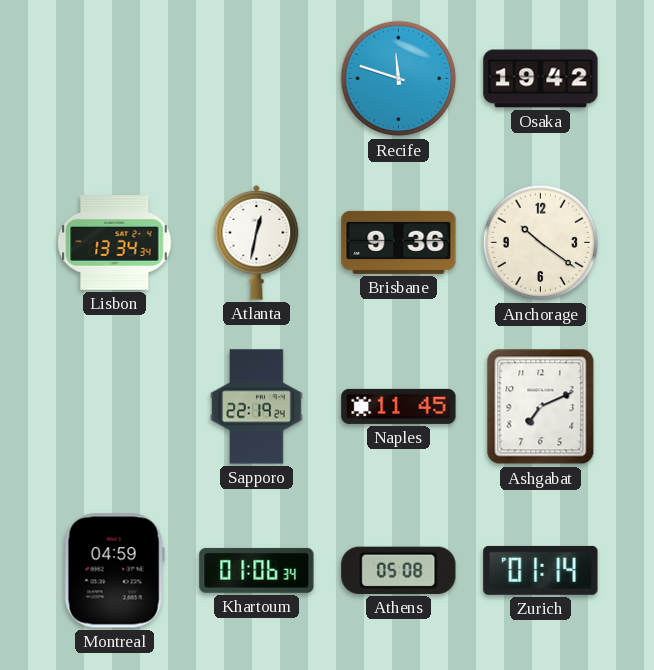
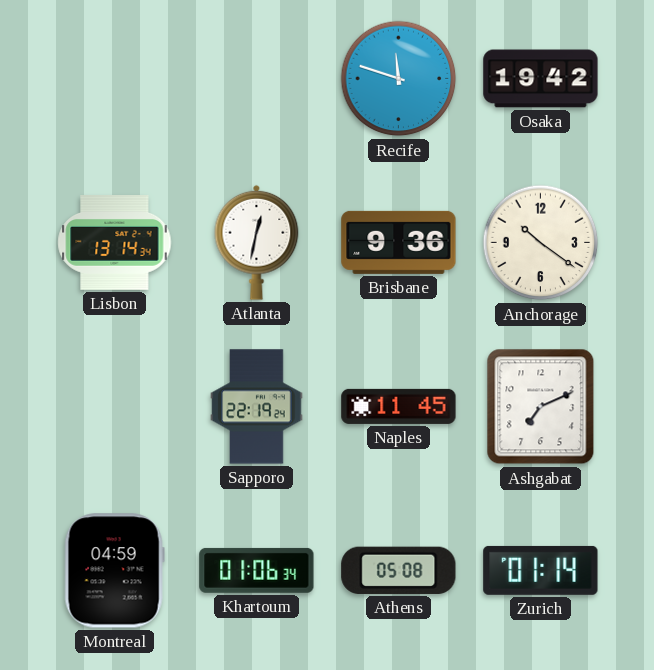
Lisbon: 13:34 -> 13:14 (115, 243)
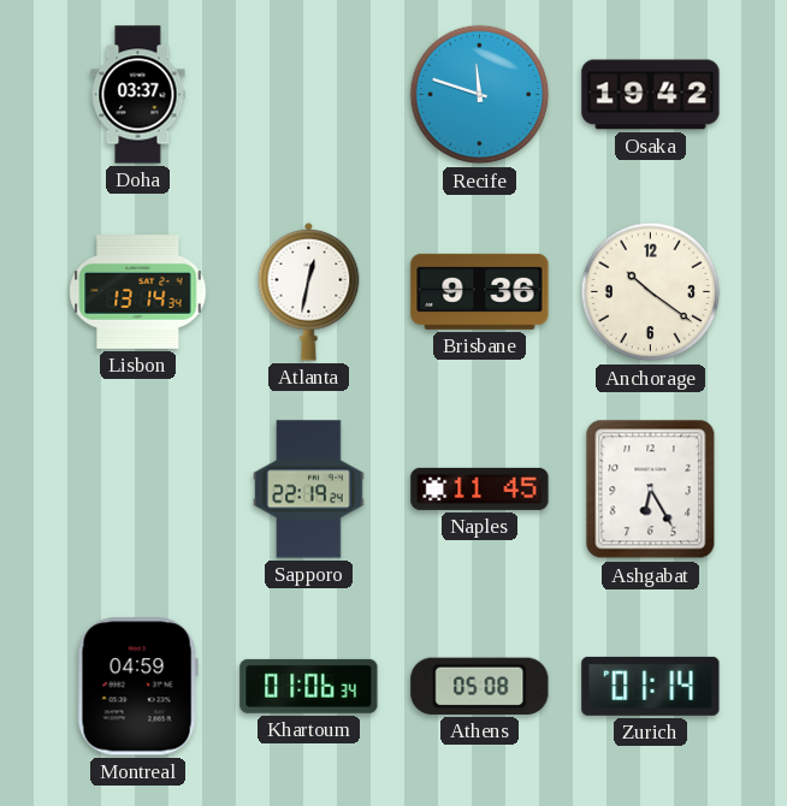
Doha: none -> 03:37 (138, 95)
Ashgabat: 7:11 -> 6:25 (651, 490)
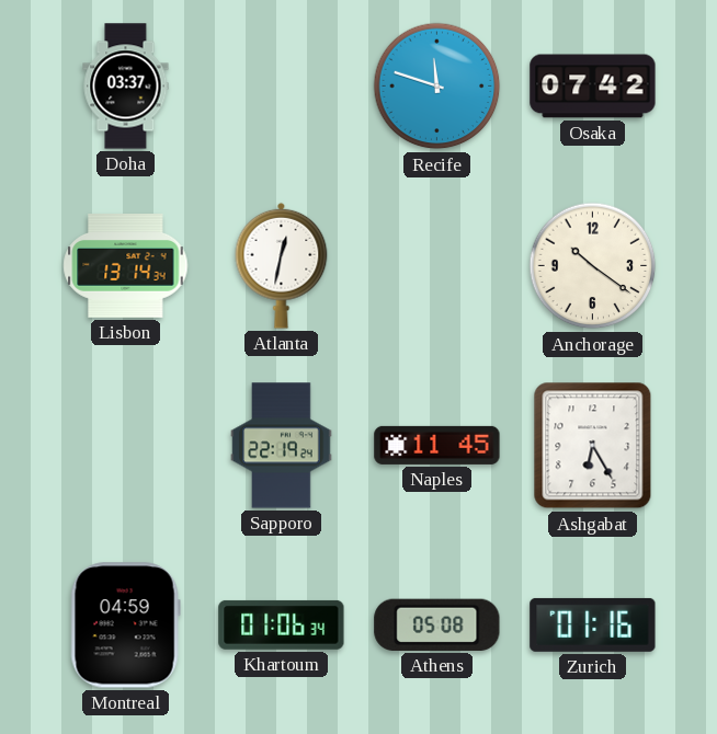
Osaka: 19:42 -> 07:42 (593, 87)
Brisbane: 9:36 -> none (480, 291)
Zurich: 01:14 -> 01:16 (593, 624)
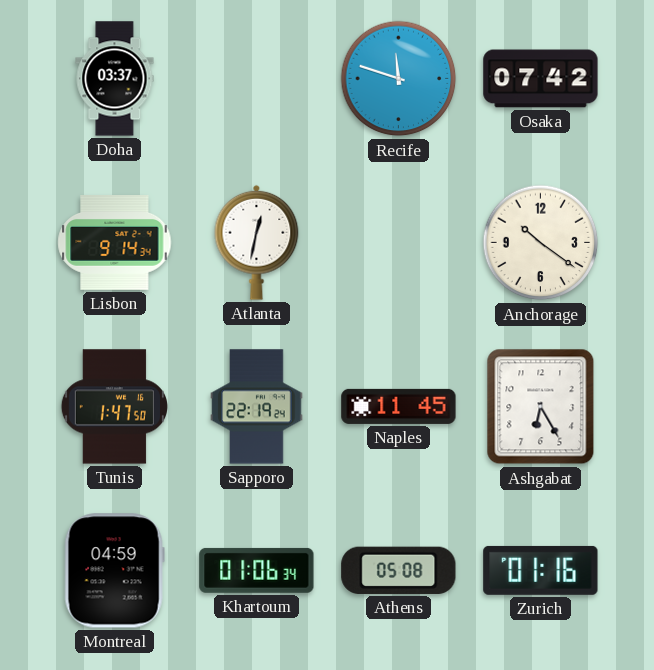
Lisbon: 13:14 -> 9:14 (115, 243)
Tunis: none -> 1:47 (114, 407)
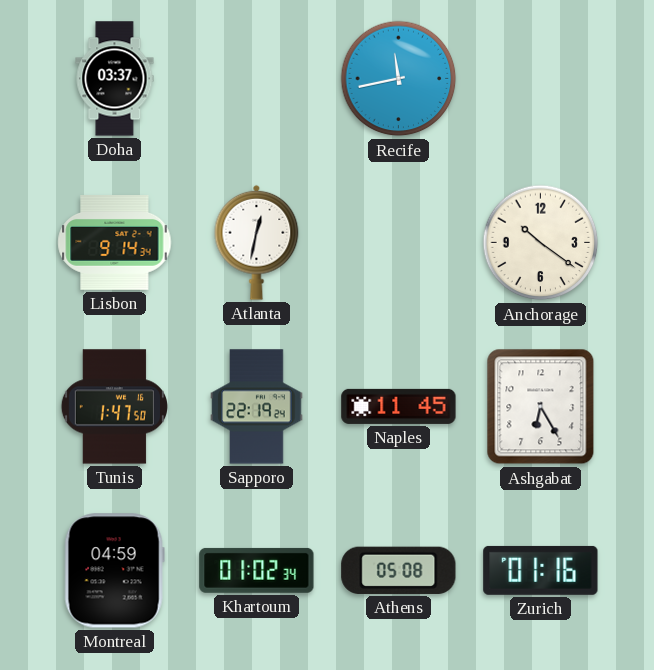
Recife: 11:48 -> 11:43 (399, 79)
Osaka: 07:42 -> none (541, 79)
Khartoum: 01:06 -> 01:02 (257, 570)
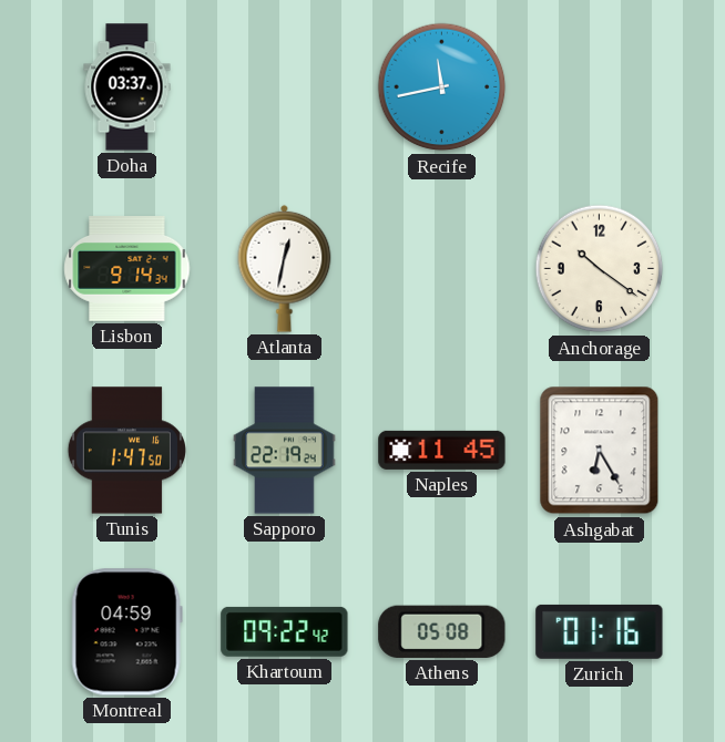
Khartoum: 01:02 -> 09:22 (285, 631)
